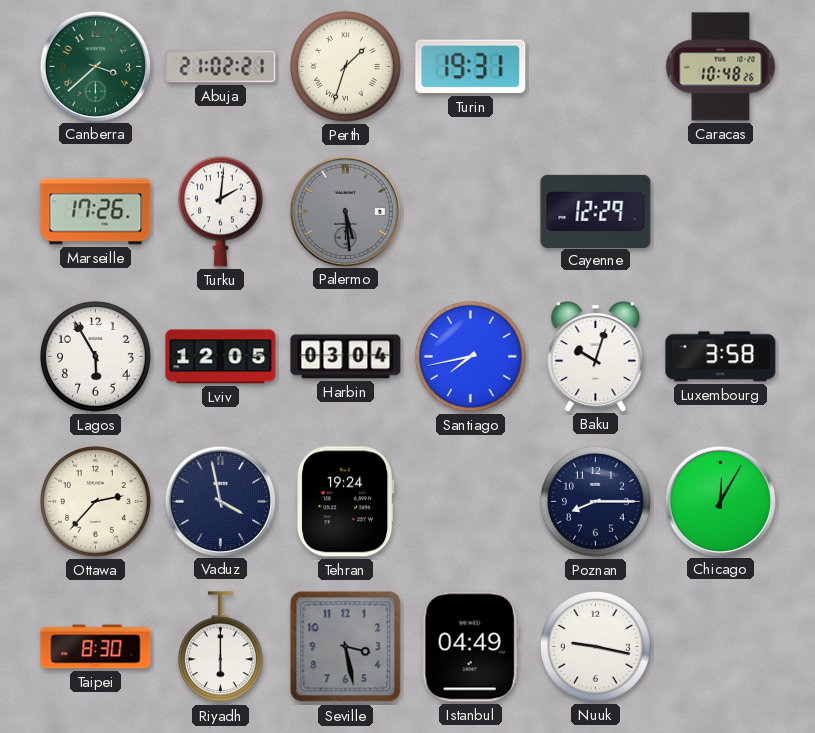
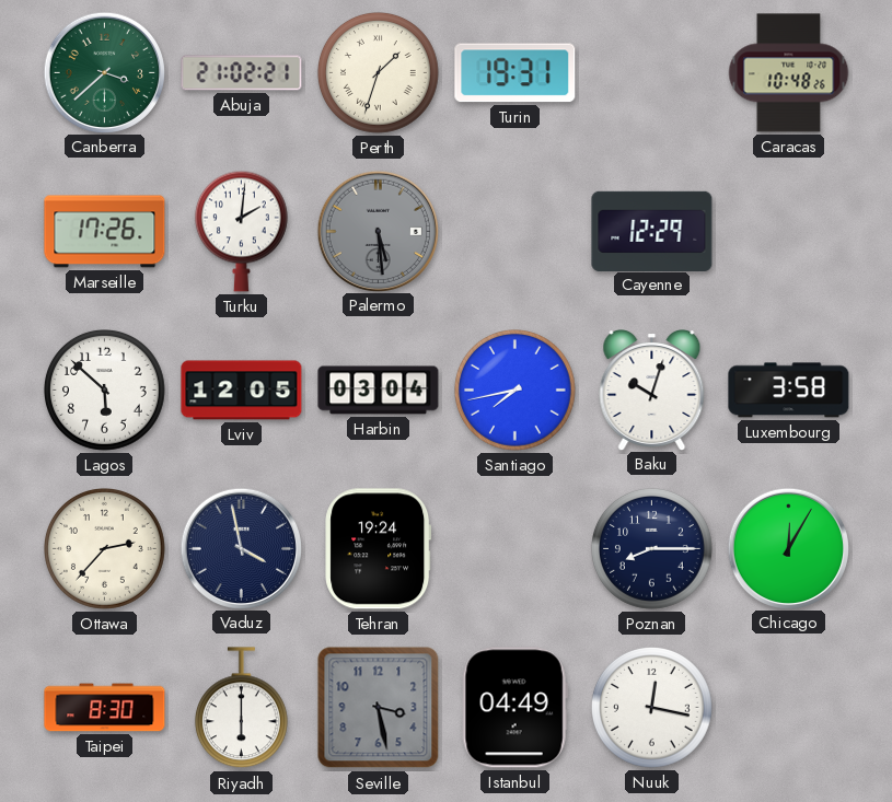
Lagos: 5:55 -> 5:52 (105, 391)
Nuuk: 9:17 -> 12:17 (652, 708)
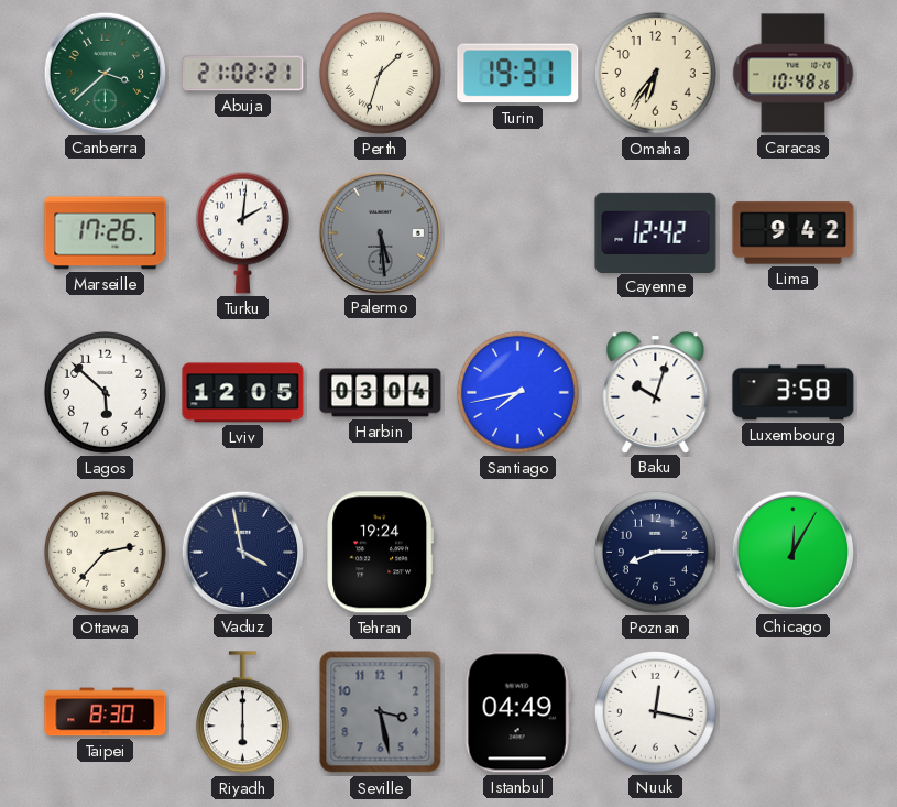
Omaha: none -> 6:36 (656, 74)
Cayenne: 12:29 -> 12:42 (656, 232)
Lima: none -> 9:42 (794, 233)
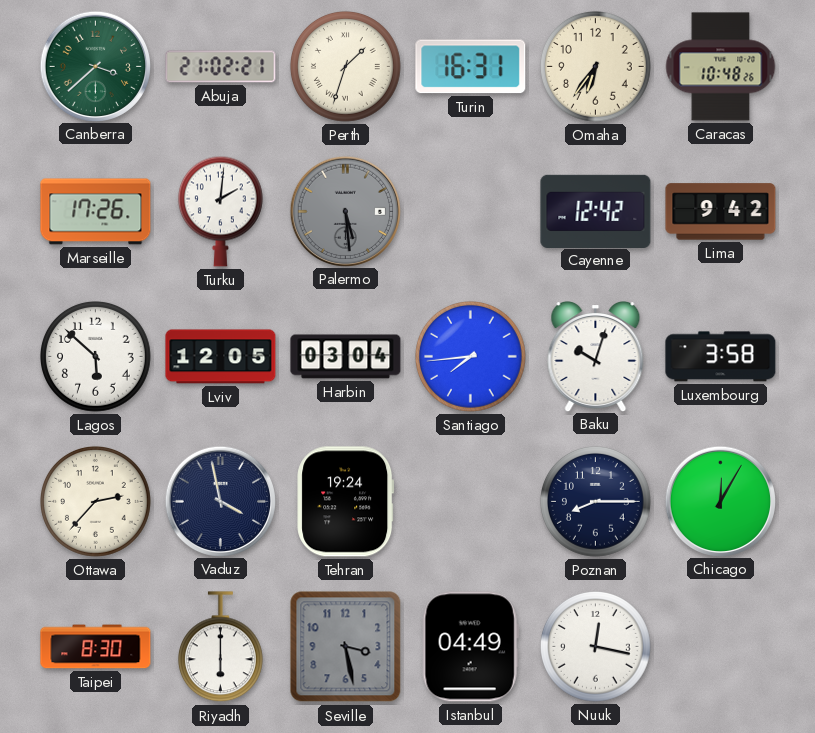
Turin: 19:31 -> 16:31 (471, 67)
Santiago: 7:43 -> 7:44 (471, 357)
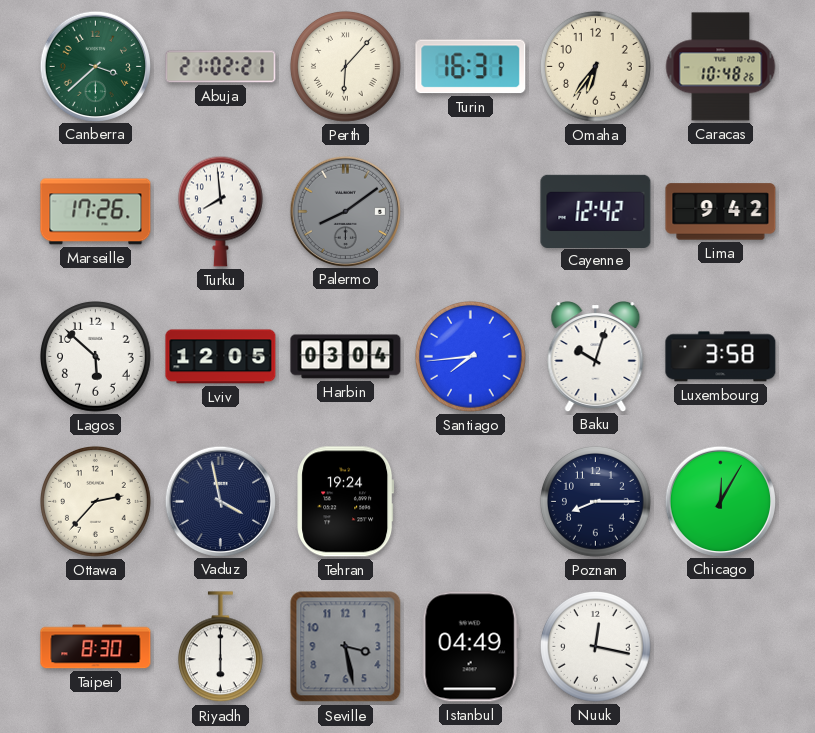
Perth: 1:33 -> 6:07 (346, 67)
Turku: 2:01 -> 7:59 (220, 211)
Palermo: 5:29 -> 8:09 (345, 211)
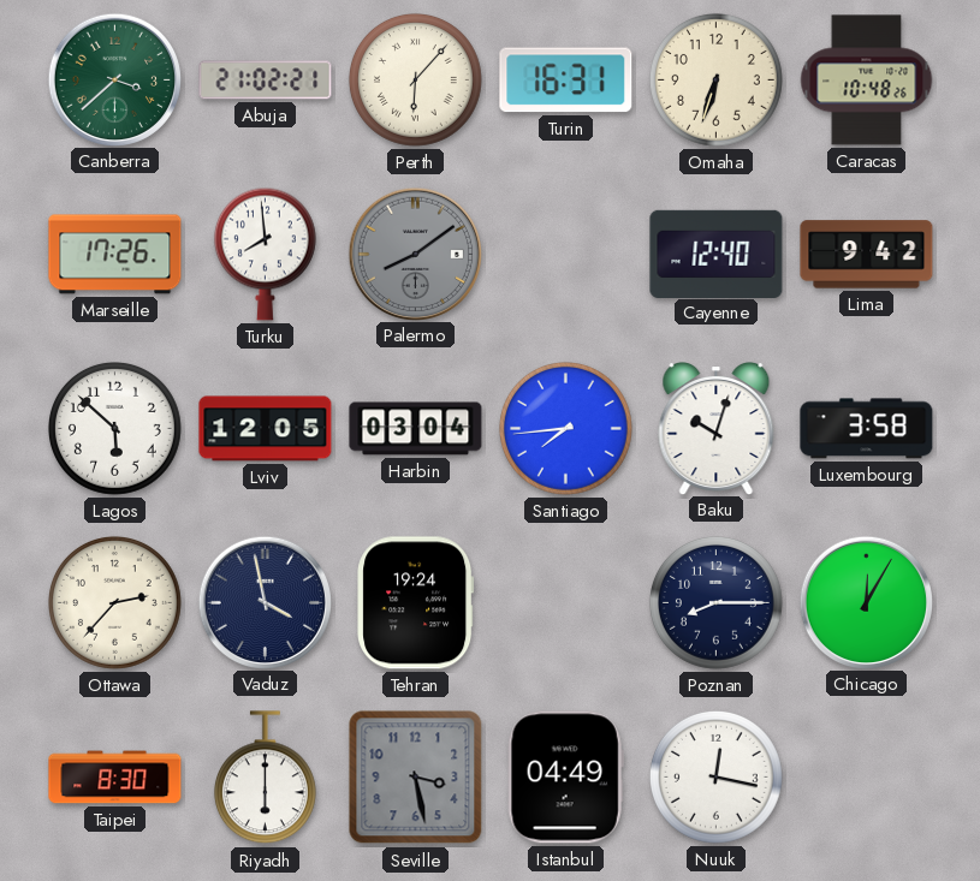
Omaha: 6:36 -> 6:33 (717, 81)
Cayenne: 12:42 -> 12:40 (717, 254)
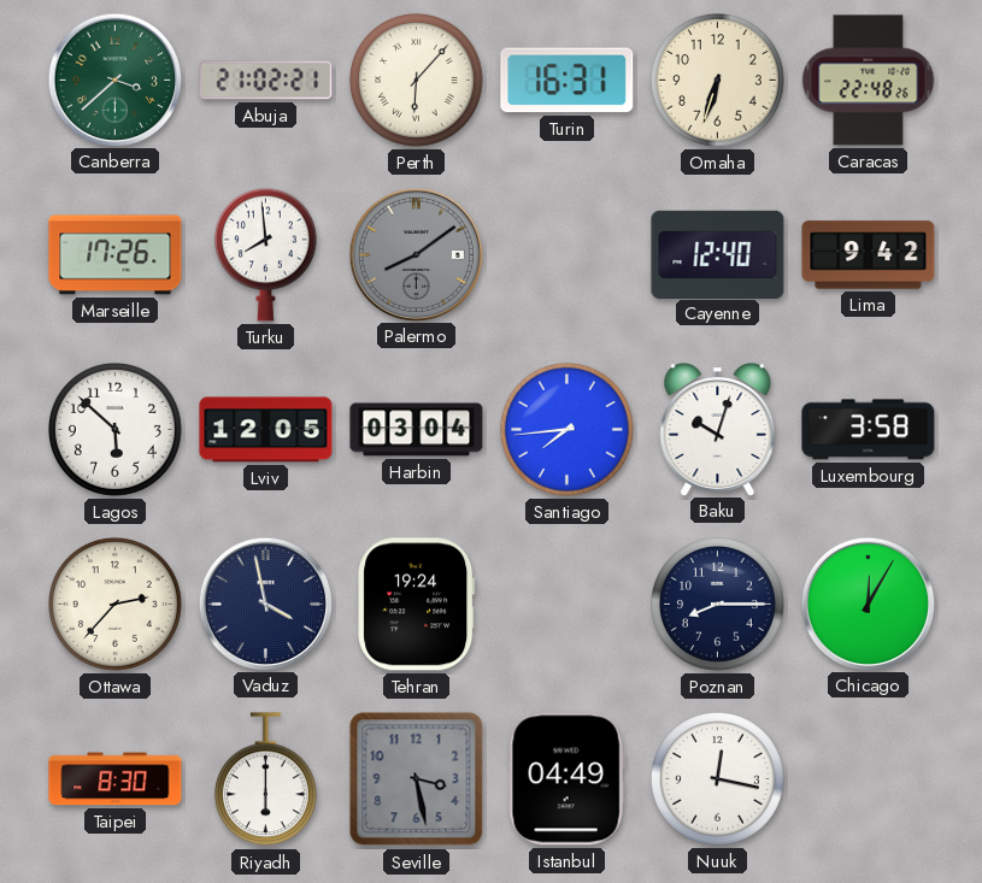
Caracas: 10:48 -> 22:48 (869, 81)
